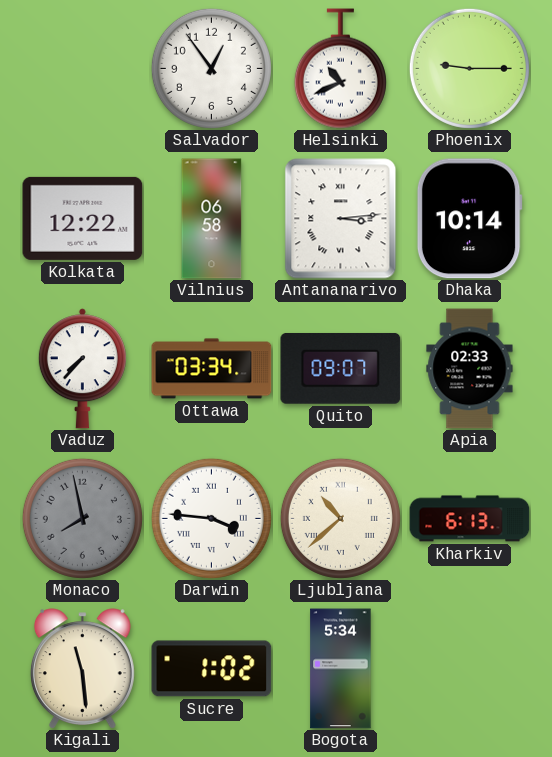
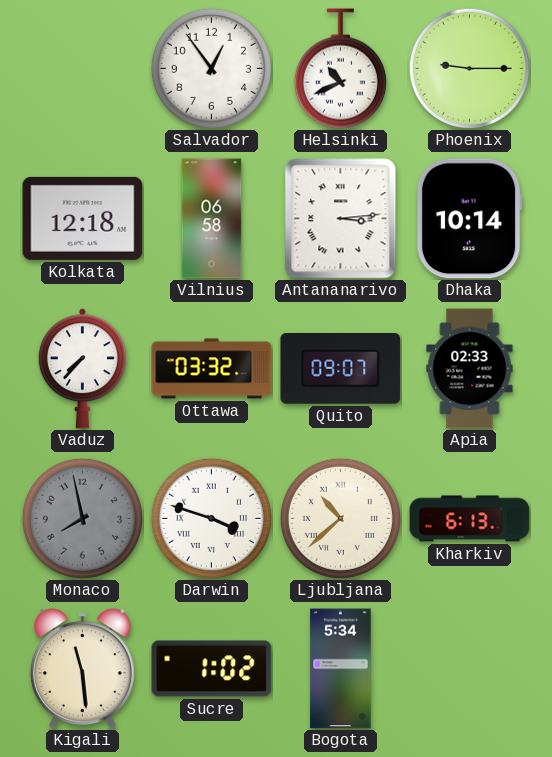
Kolkata: 12:22 -> 12:18 (83, 218)
Ottawa: 03:34 -> 03:32 (212, 369)
Darwin: 3:46 -> 3:48 (211, 518)
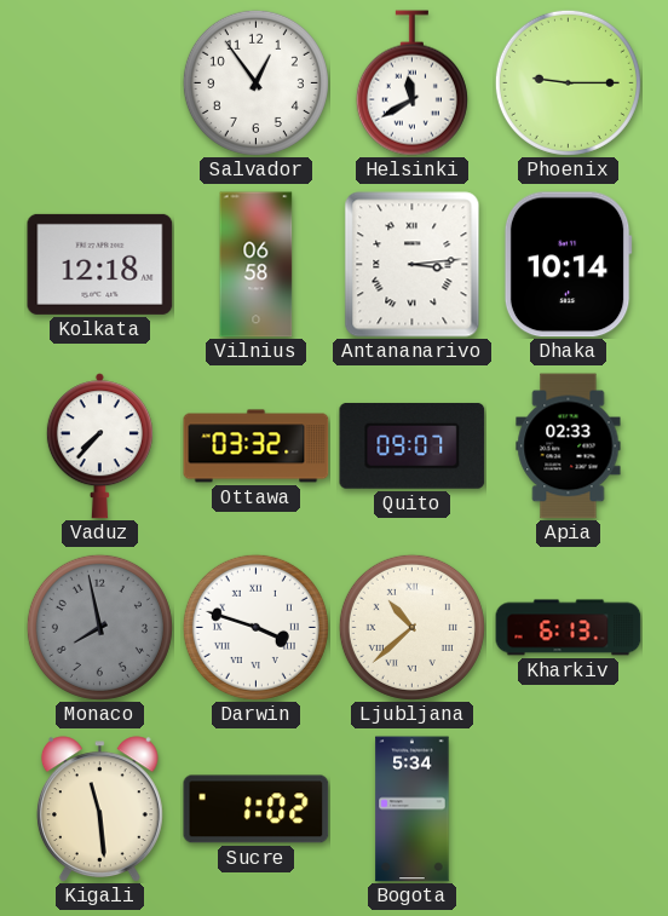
Helsinki: 10:41 -> 11:40 (411, 83)
